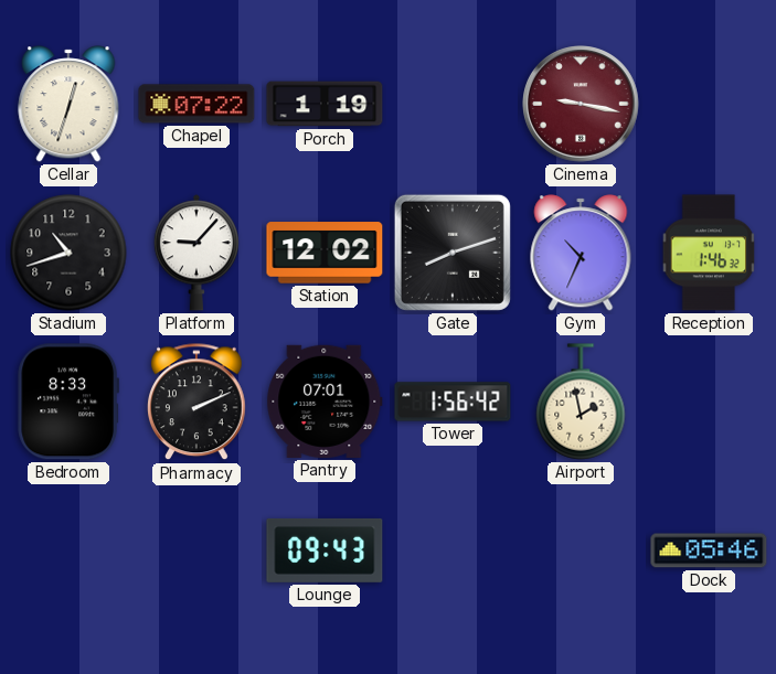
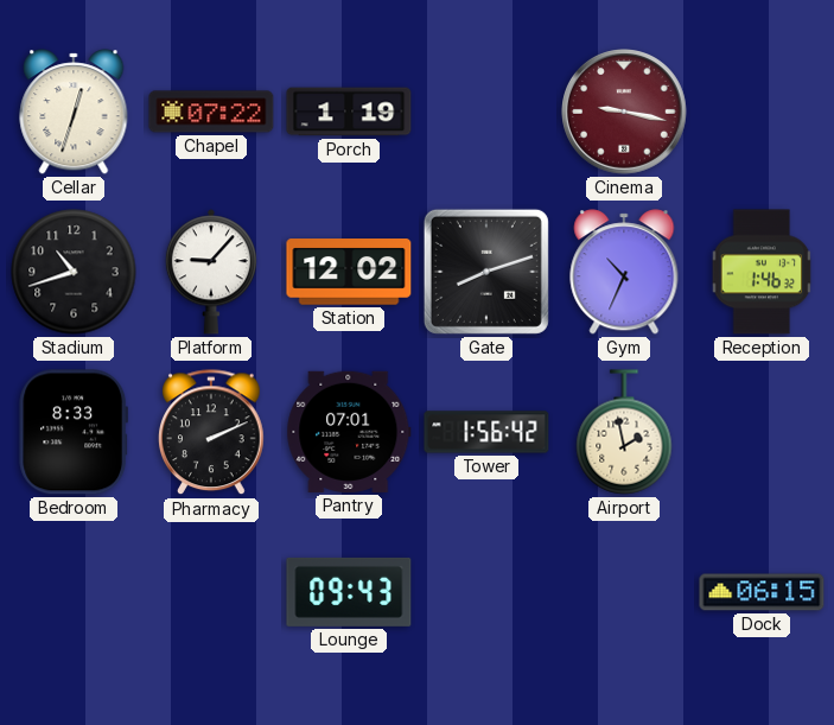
Dock: 05:46 -> 06:15 (762, 592)
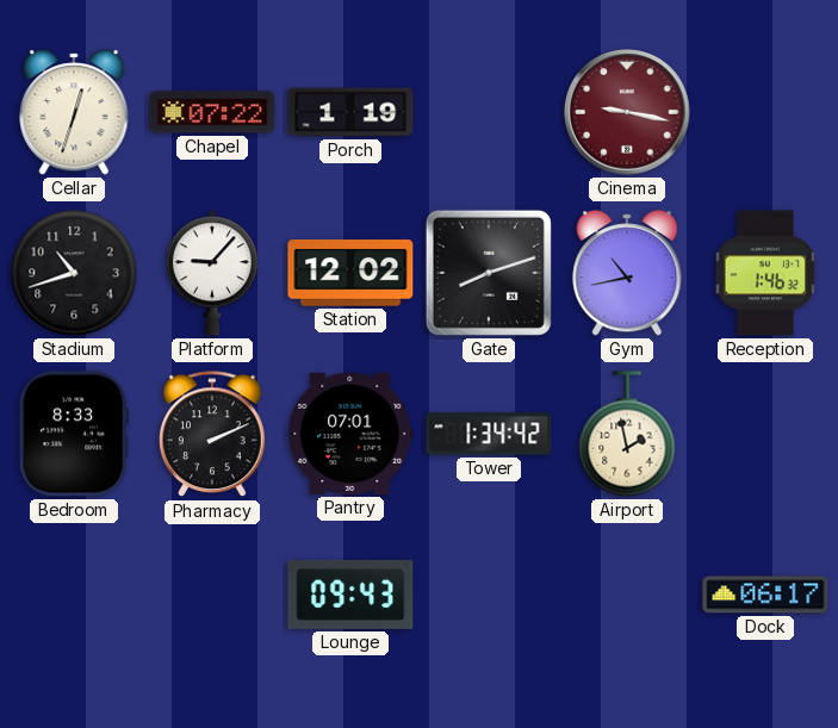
Gym: 10:34 -> 10:43 (627, 273)
Tower: 1:56 -> 1:34 (489, 434)
Dock: 06:15 -> 06:17 (765, 595)
